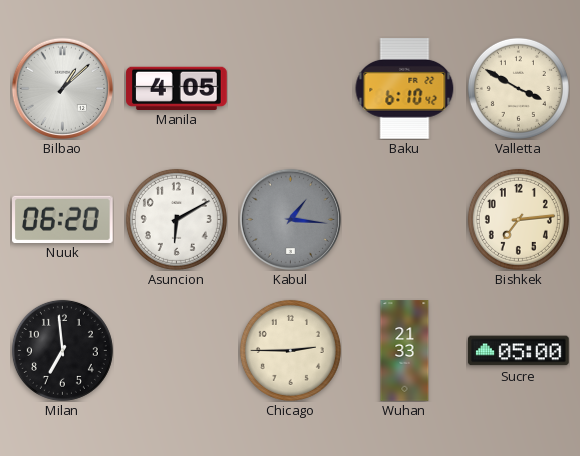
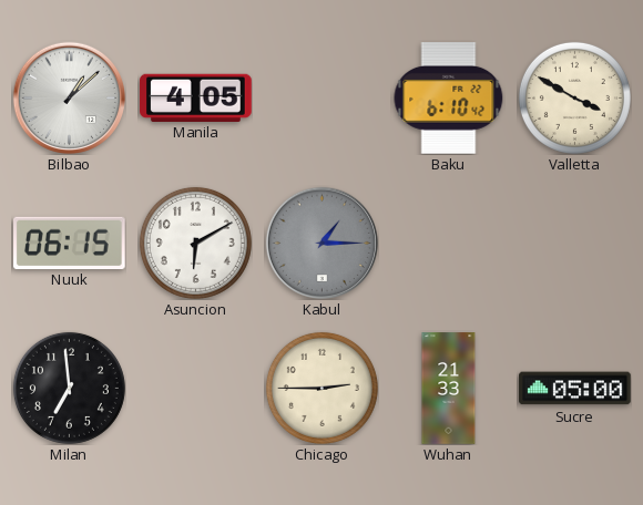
Nuuk: 06:20 -> 06:15 (70, 243)
Kabul: 1:16 -> 1:15 (321, 243)
Bishkek: 7:14 -> none (518, 219)
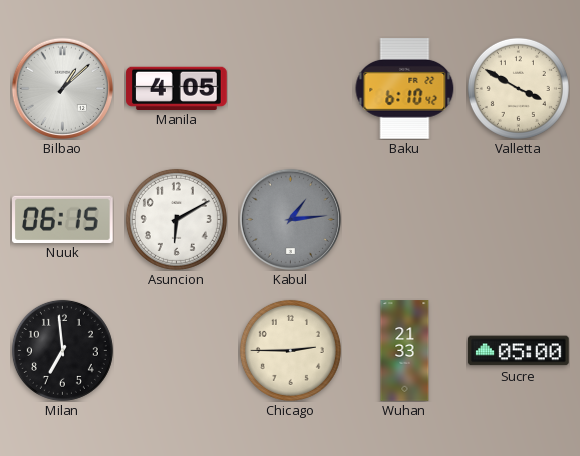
Kabul: 1:15 -> 1:14 (290, 219)
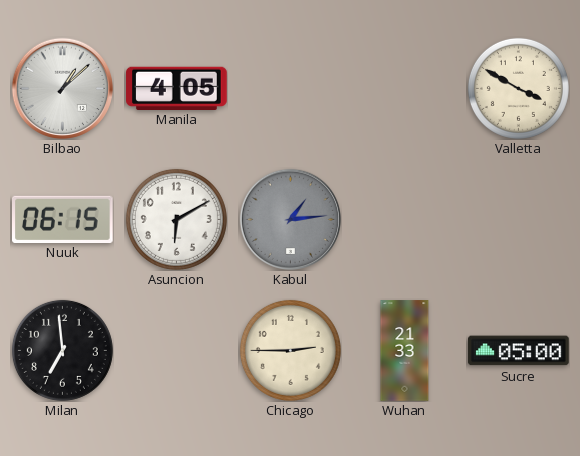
Baku: 6:10 -> none (405, 89)
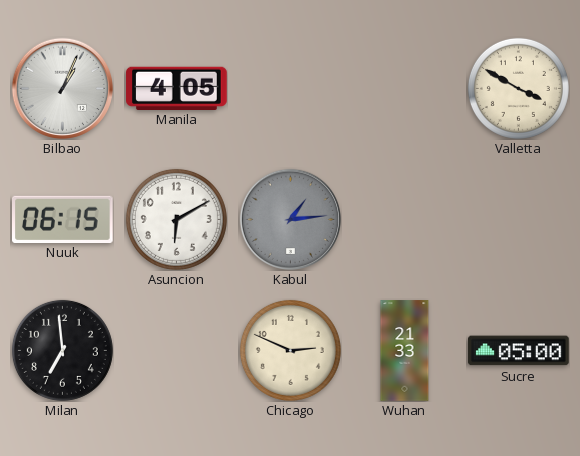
Bilbao: 1:08 -> 1:04 (62, 88)
Chicago: 2:45 -> 2:49 (290, 350)
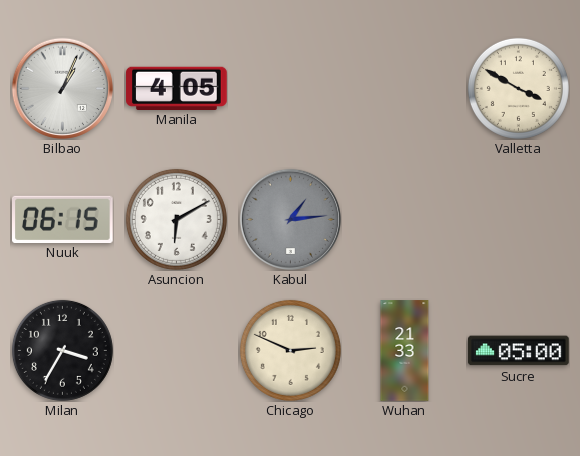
Milan: 6:59 -> 3:35 (62, 350)
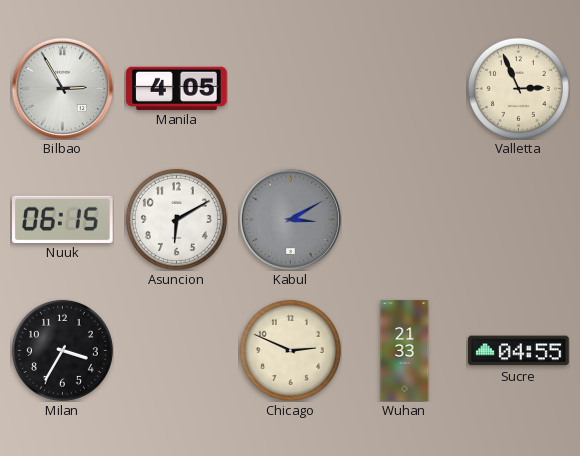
Bilbao: 1:04 -> 2:55 (62, 88)
Valletta: 3:50 -> 2:56 (518, 88)
Kabul: 1:14 -> 3:10 (290, 219)
Sucre: 05:00 -> 04:55 (519, 351)
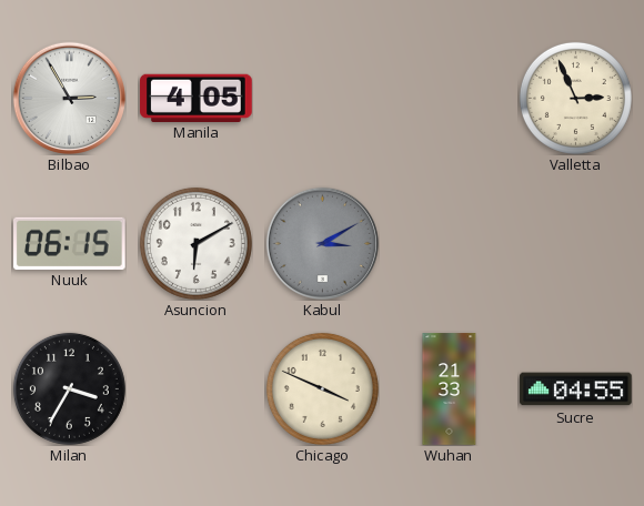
Chicago: 2:49 -> 3:49 (322, 388)
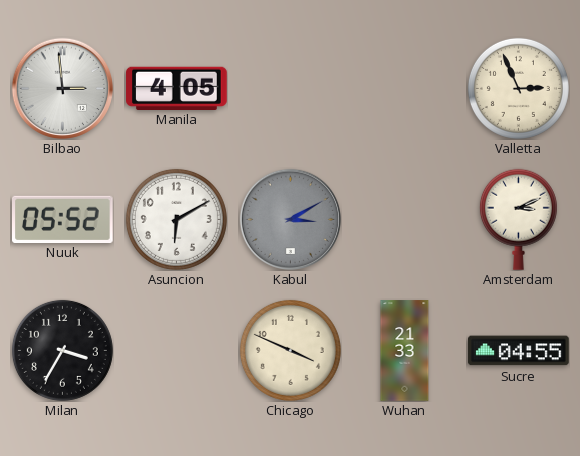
Bilbao: 2:55 -> 2:59 (62, 88)
Nuuk: 06:15 -> 05:52 (63, 219)
Amsterdam: none -> 3:11 (518, 219)
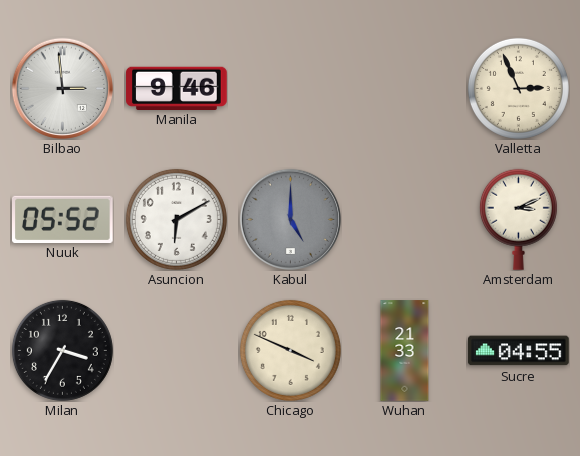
Manila: 4:05 -> 9:46 (177, 88)
Kabul: 3:10 -> 5:00 (290, 219)
